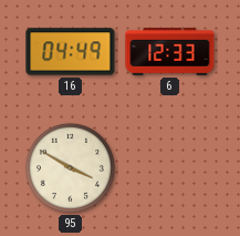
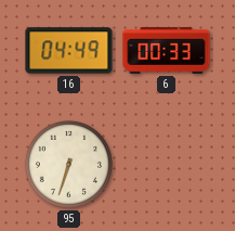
6: 12:33 -> 00:33 (167, 51)
95: 3:50 -> 6:33 (68, 164)
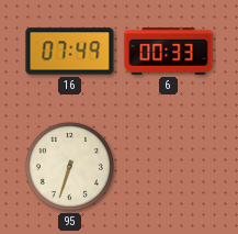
16: 04:49 -> 07:49 (70, 52)
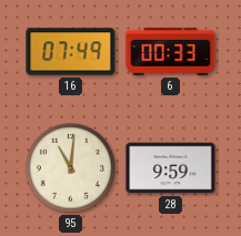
95: 6:33 -> 11:01 (70, 167)
28: none -> 9:59 (171, 168)
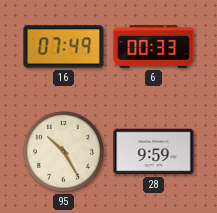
95: 11:01 -> 10:25 (63, 151)
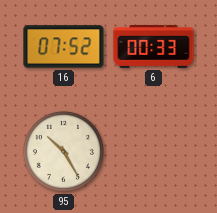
16: 07:49 -> 07:52 (64, 47)
28: 9:59 -> none (154, 152)
